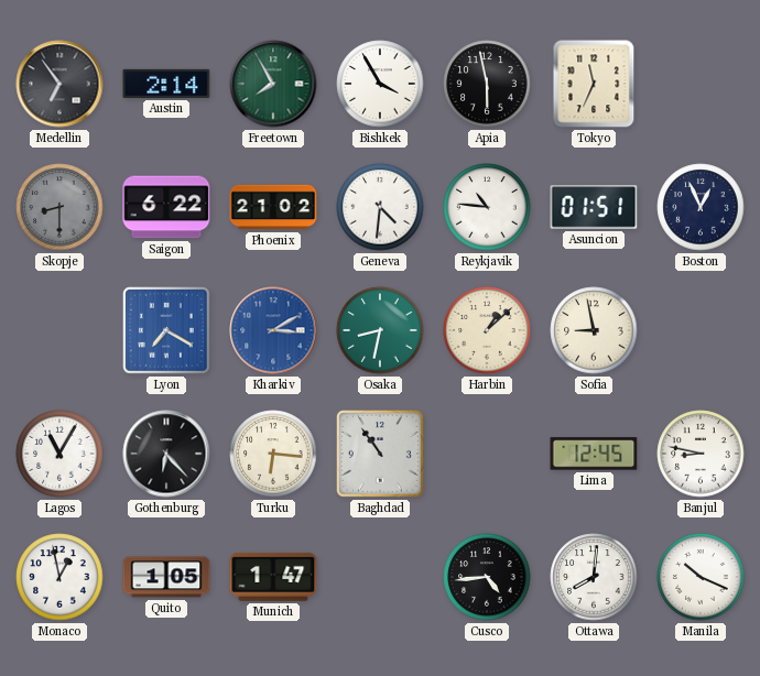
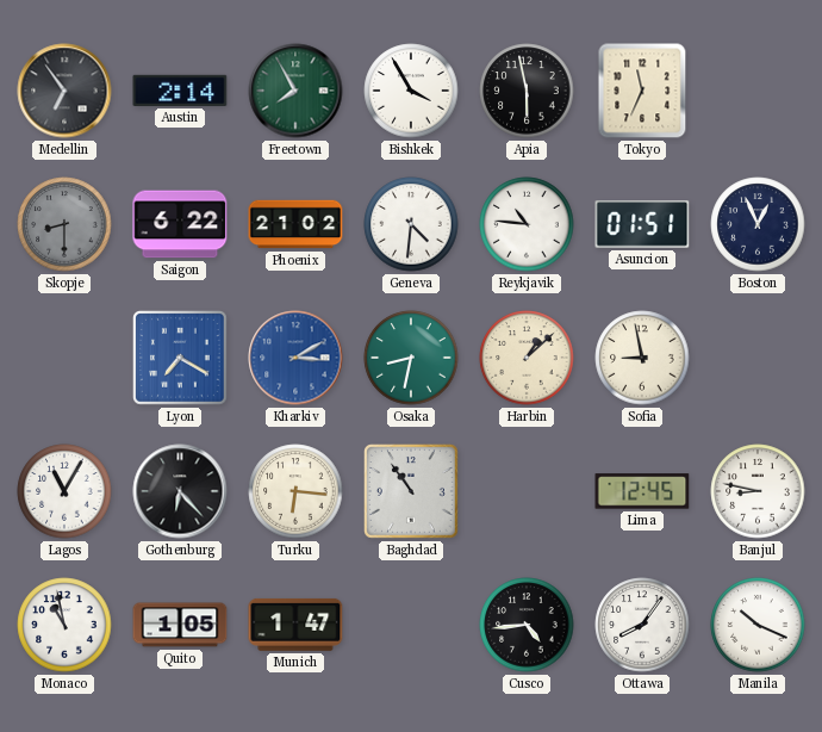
Monaco: 12:58 -> 10:58 (64, 625)
Ottawa: 8:01 -> 8:06 (642, 625)
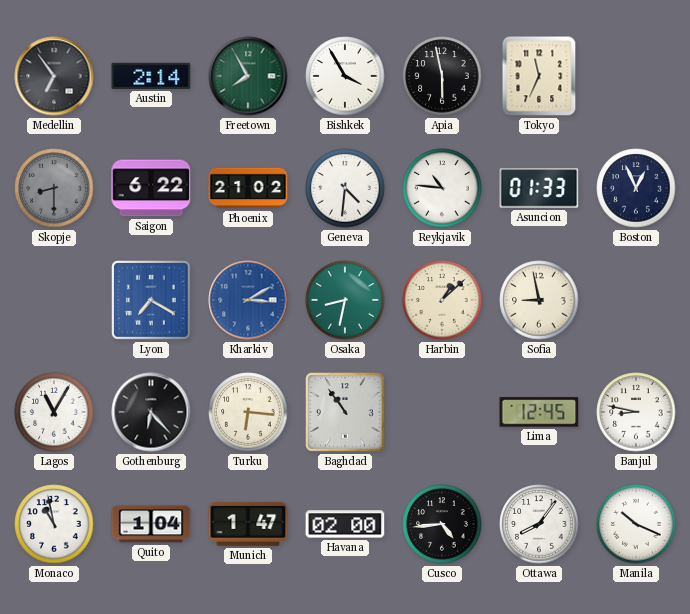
Asuncion: 01:51 -> 01:33 (539, 188)
Quito: 1:05 -> 1:04 (151, 524)
Havana: none -> 02:00 (345, 524)
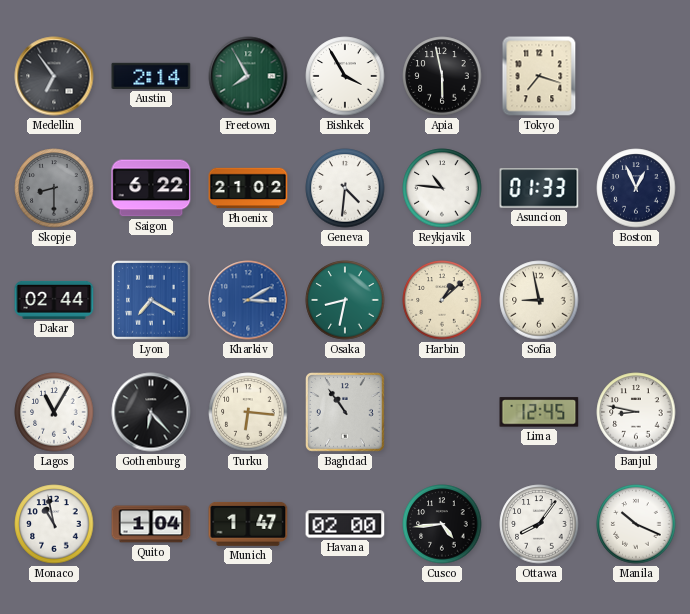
Tokyo: 11:34 -> 7:18 (539, 76)
Dakar: none -> 02:44 (54, 300)
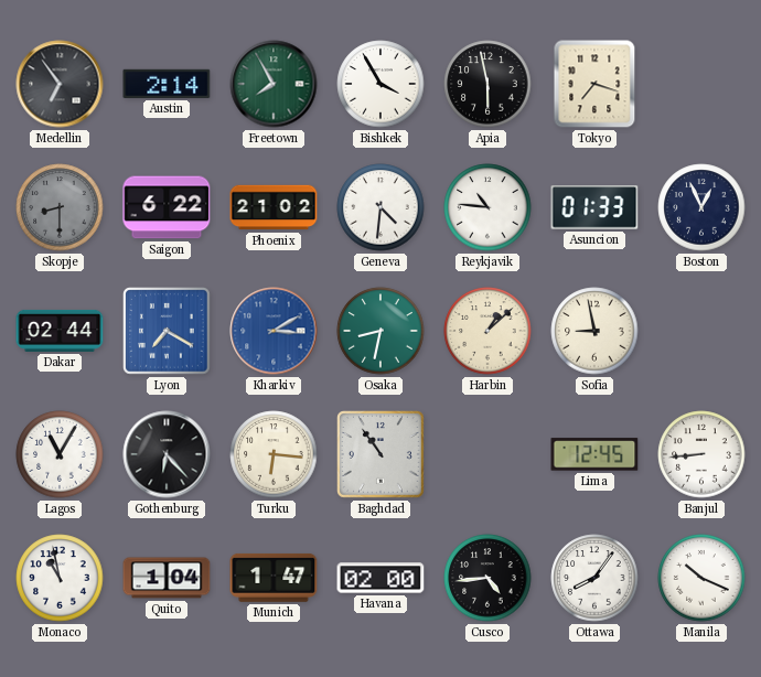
Banjul: 8:47 -> 8:44 (701, 454)
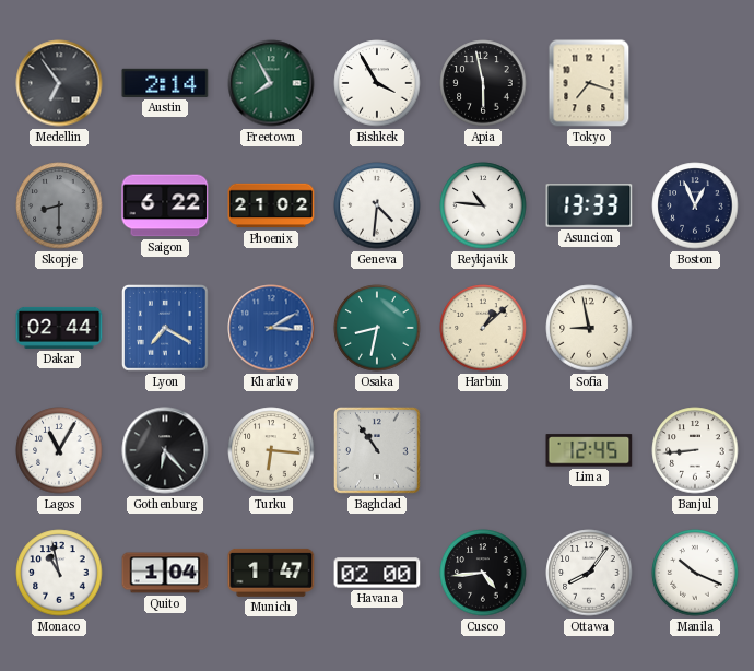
Asuncion: 01:33 -> 13:33 (589, 205)
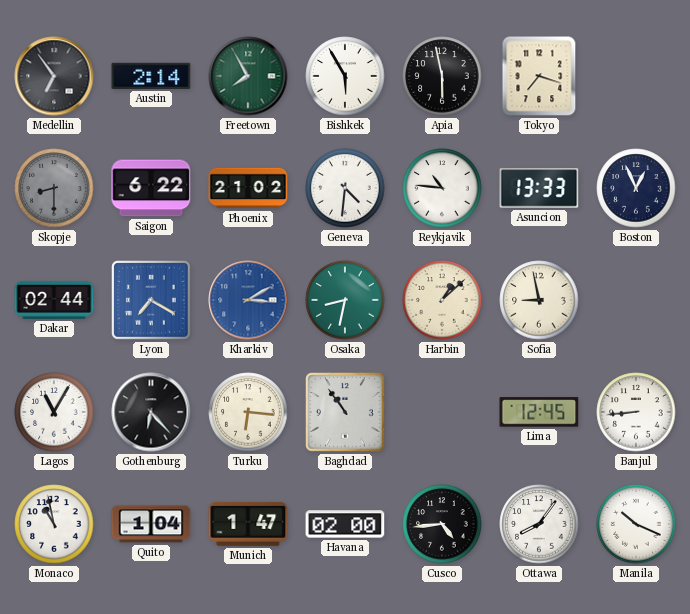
Bishkek: 3:55 -> 5:55 (345, 76)
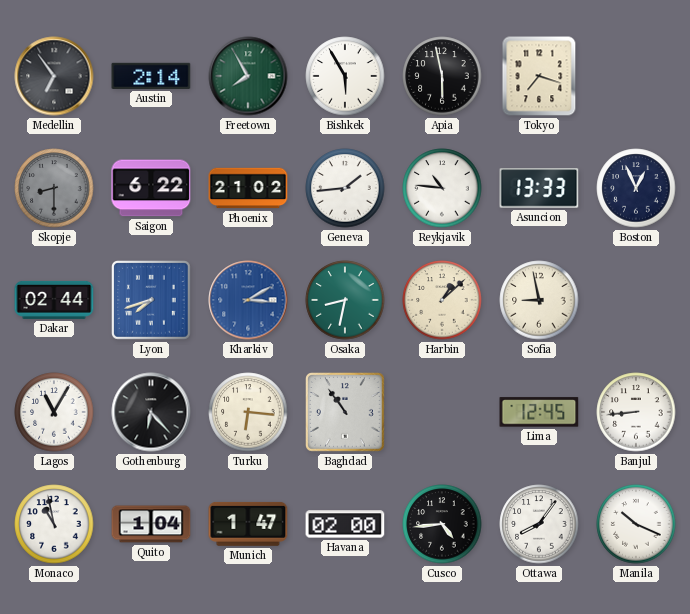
Geneva: 4:31 -> 1:44 (345, 188)
Lyon: 7:20 -> 7:42 (152, 301)
